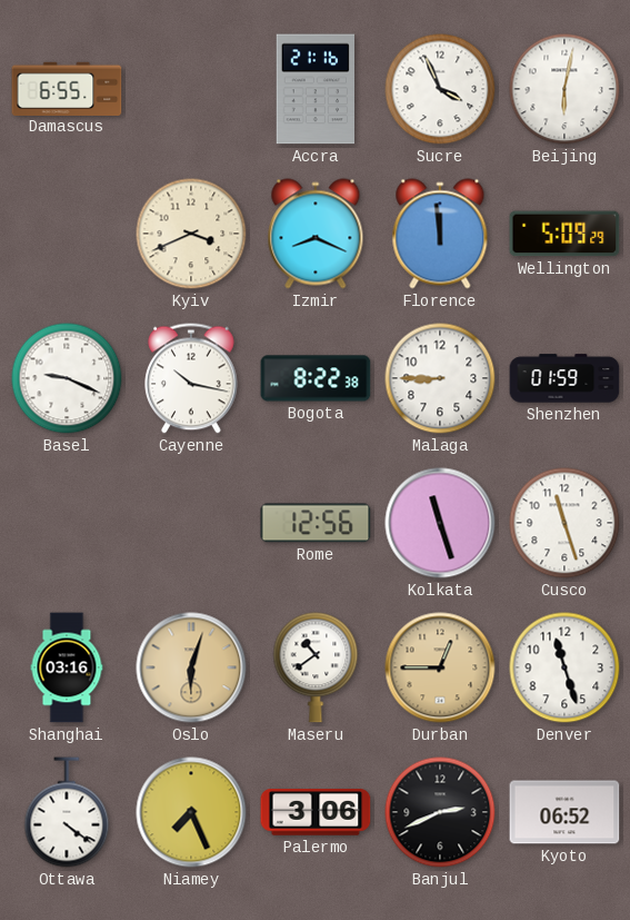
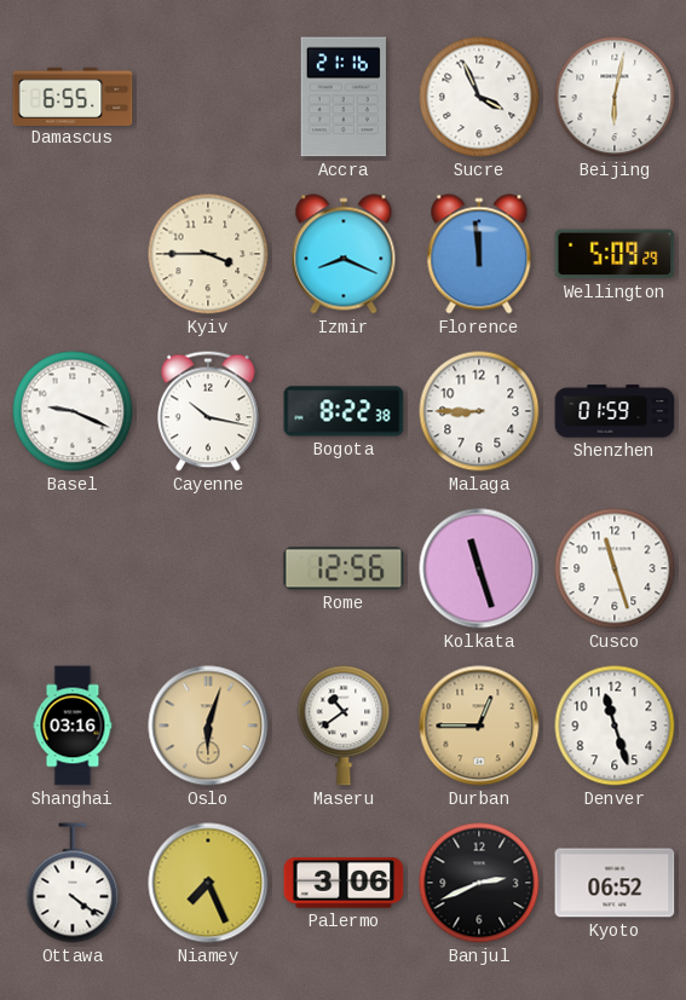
Kyiv: 3:41 -> 3:45 (208, 254)
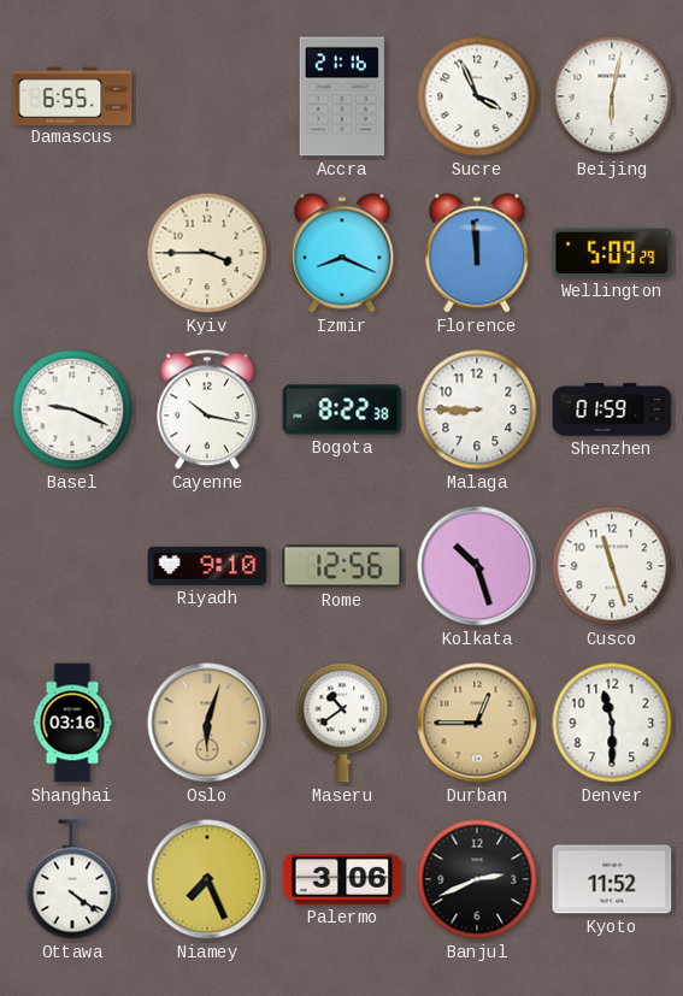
Riyadh: none -> 9:10 (207, 566)
Kolkata: 11:27 -> 10:27 (477, 566)
Denver: 11:27 -> 11:30 (612, 723)
Kyoto: 06:52 -> 11:52 (612, 879)
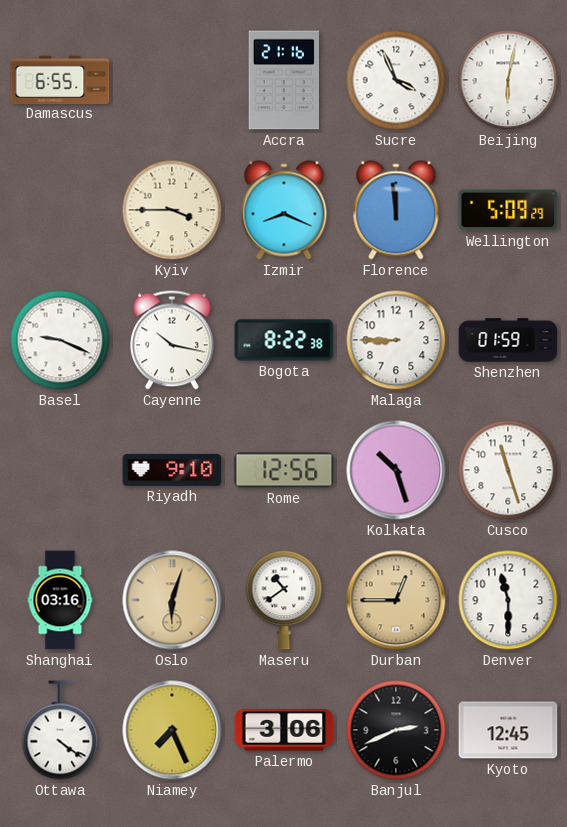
Kyoto: 11:52 -> 12:45 (508, 730)
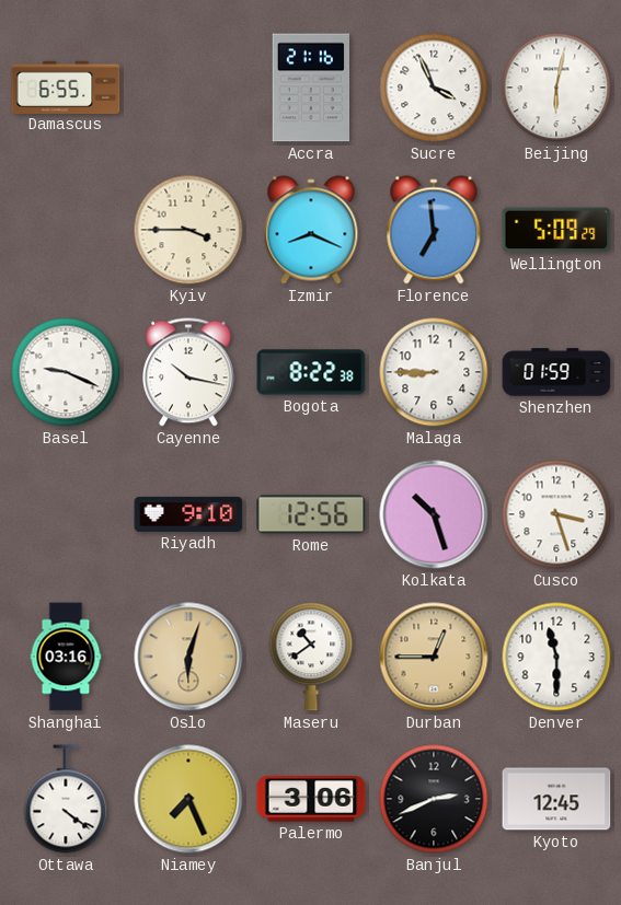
Florence: 11:59 -> 6:59 (434, 230)
Cusco: 11:27 -> 3:27 (556, 514)
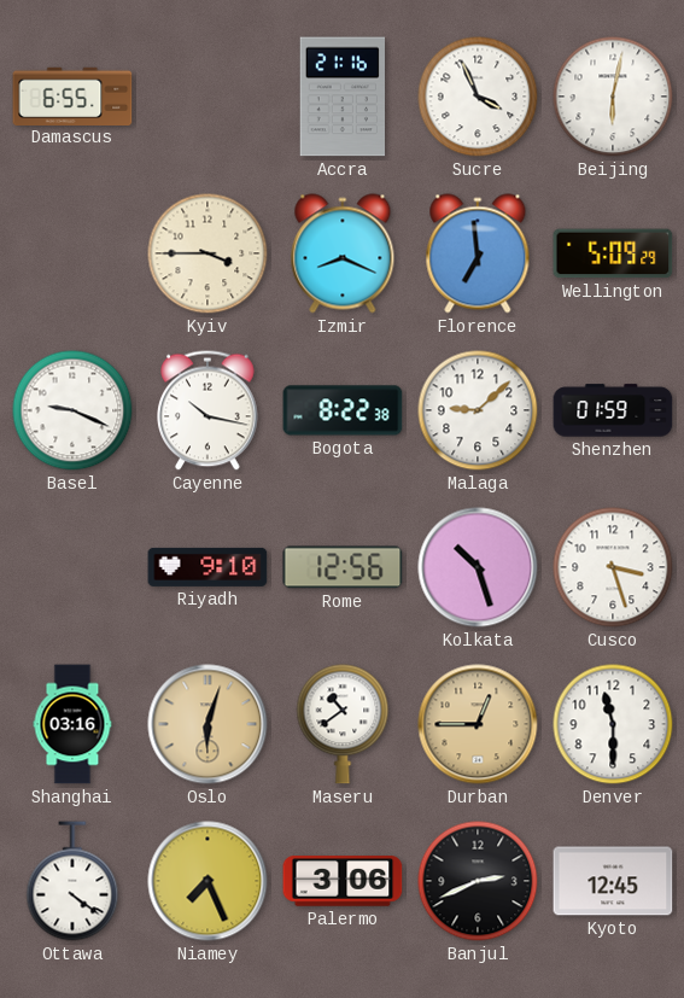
Malaga: 8:45 -> 9:08 (478, 410)
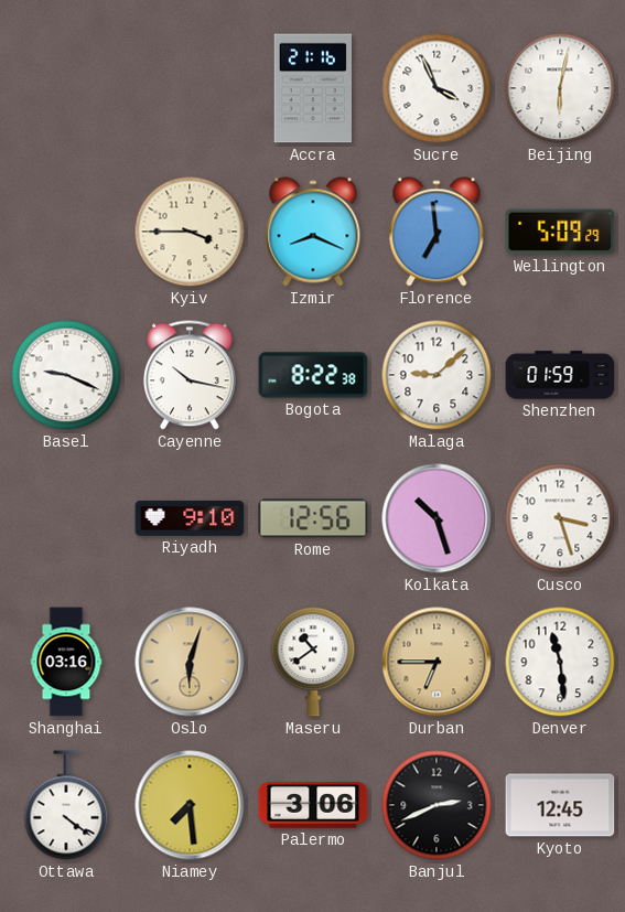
Damascus: 6:55 -> none (72, 95)
Durban: 12:45 -> 6:45 (437, 662)
Denver: 11:30 -> 11:29 (560, 662)
Niamey: 7:26 -> 7:29 (190, 805)
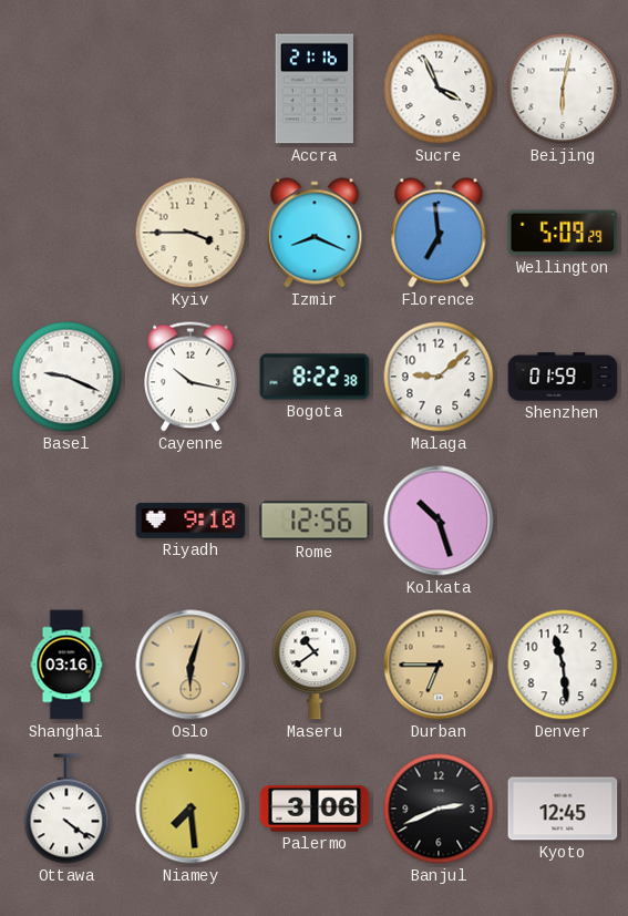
Cusco: 3:27 -> none (560, 518)
